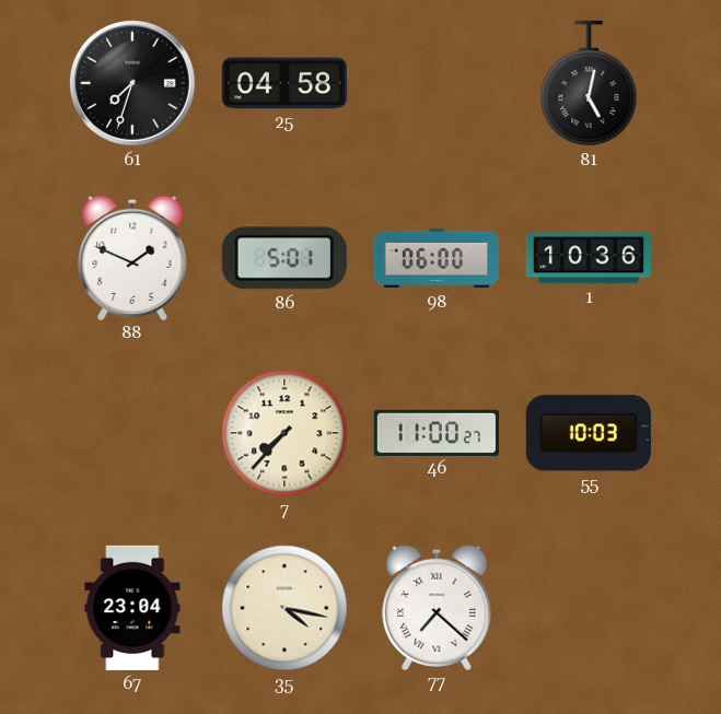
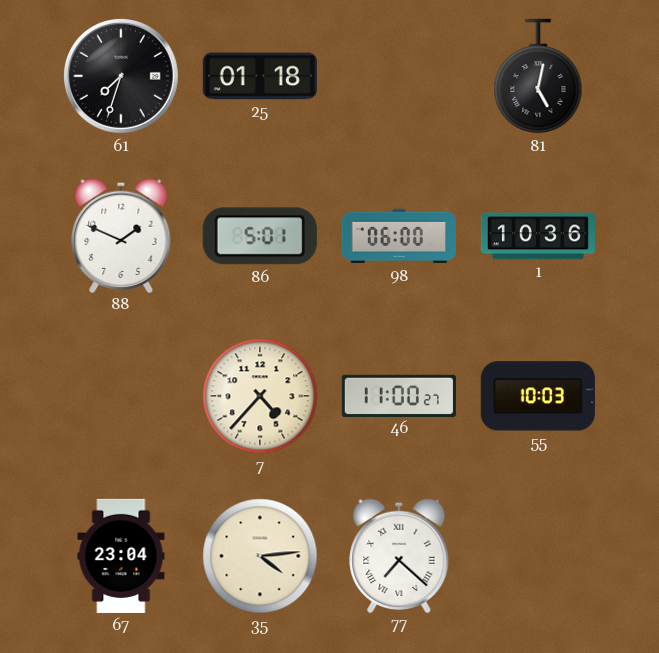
25: 04:58 -> 01:18 (260, 76)
7: 7:37 -> 4:37 (260, 396)
35: 4:17 -> 4:14 (260, 556)
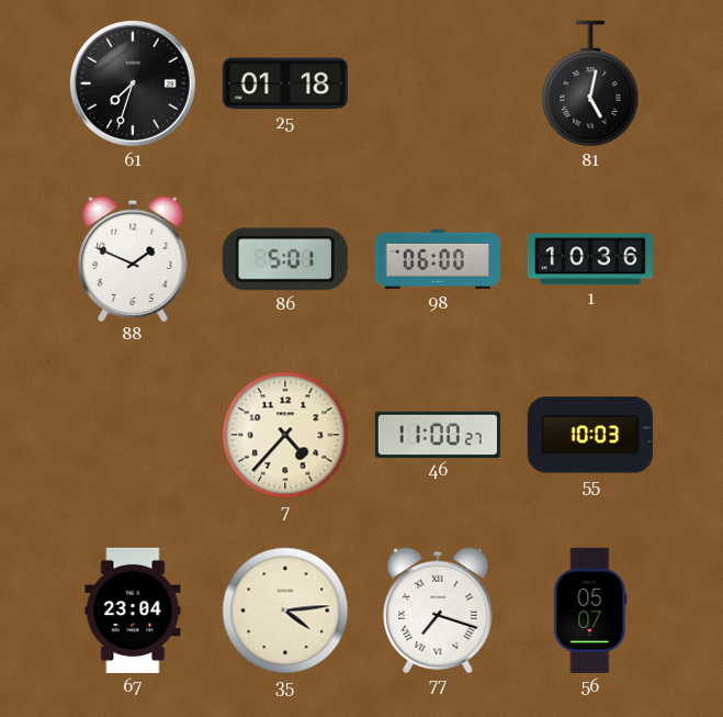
77: 7:22 -> 7:18 (438, 609)
56: none -> 05:07 (590, 610)
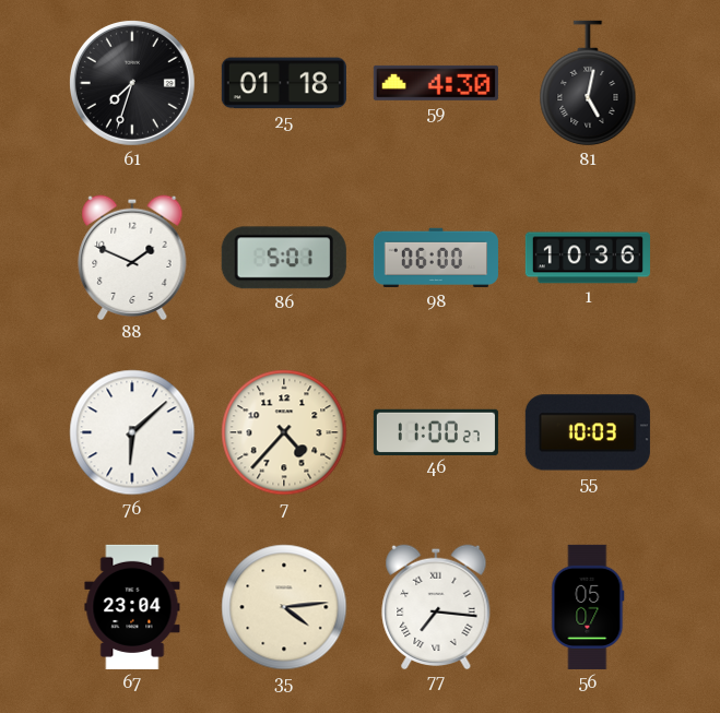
59: none -> 4:30 (436, 83)
76: none -> 6:08 (132, 432)
77: 7:18 -> 7:16 (436, 606)
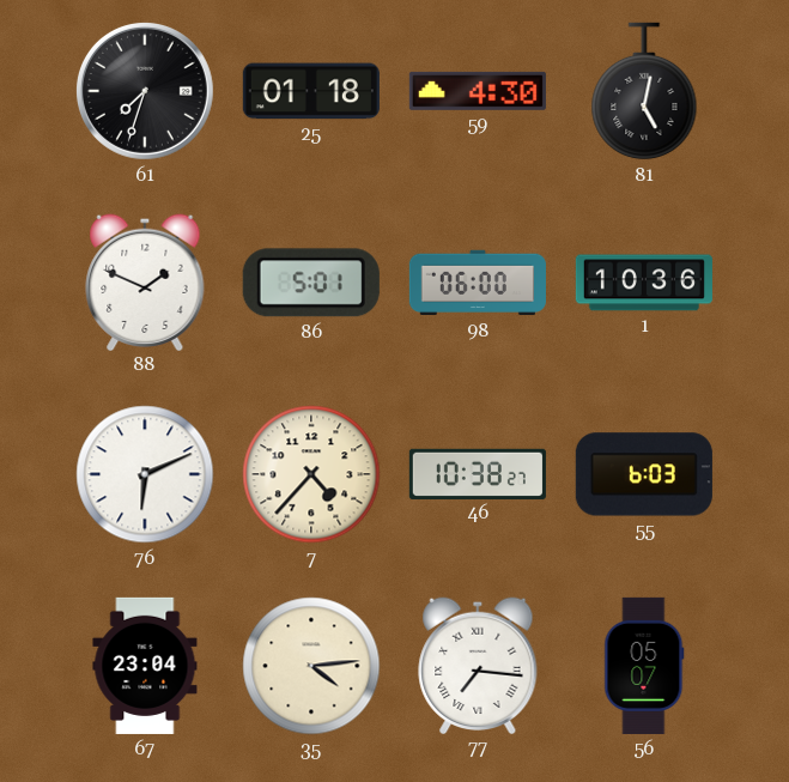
76: 6:08 -> 6:11 (145, 474)
46: 11:00 -> 10:38 (478, 473)
55: 10:03 -> 6:03 (644, 474)
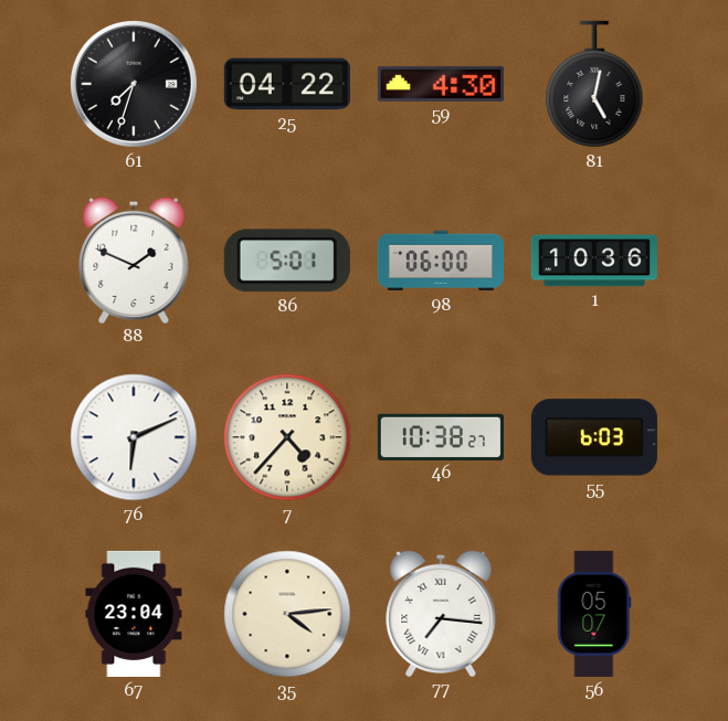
25: 01:18 -> 04:22 (287, 84)
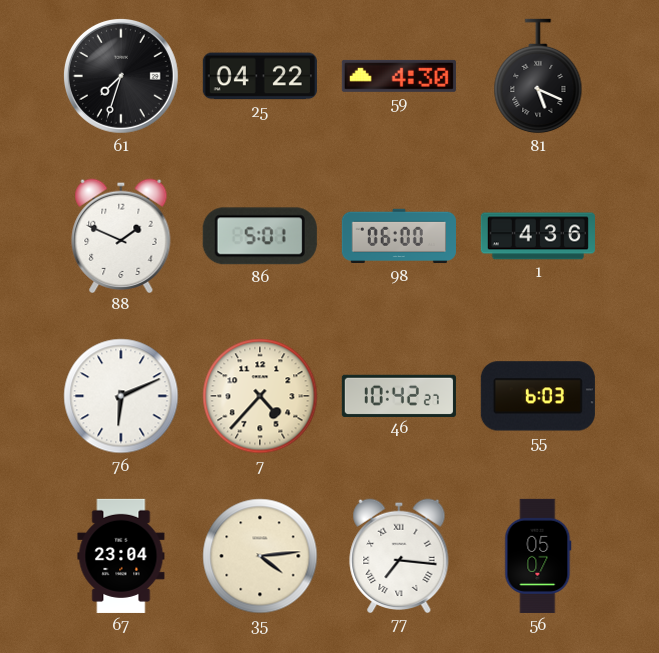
81: 5:02 -> 5:19 (538, 76)
1: 10:36 -> 4:36 (538, 236)
46: 10:38 -> 10:42 (399, 395)
